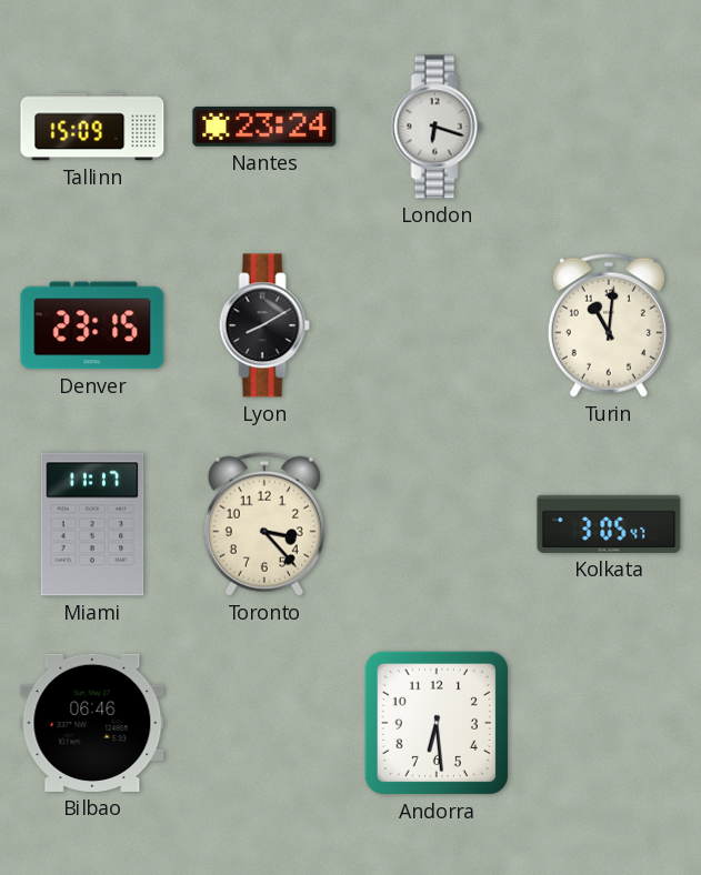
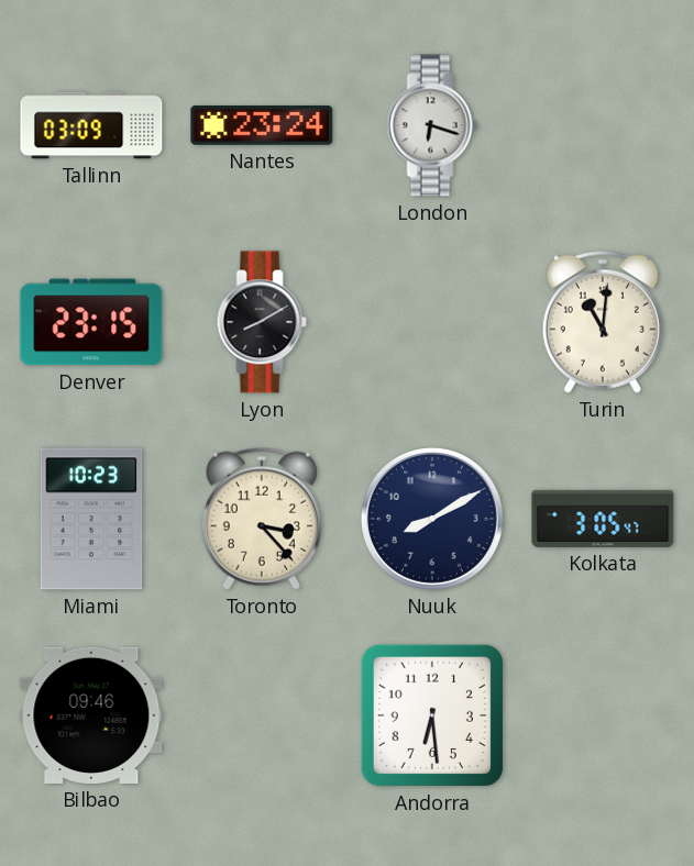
Tallinn: 15:09 -> 03:09 (91, 125)
Miami: 11:17 -> 10:23 (91, 519)
Nuuk: none -> 8:10 (432, 519)
Bilbao: 06:46 -> 09:46 (91, 715)
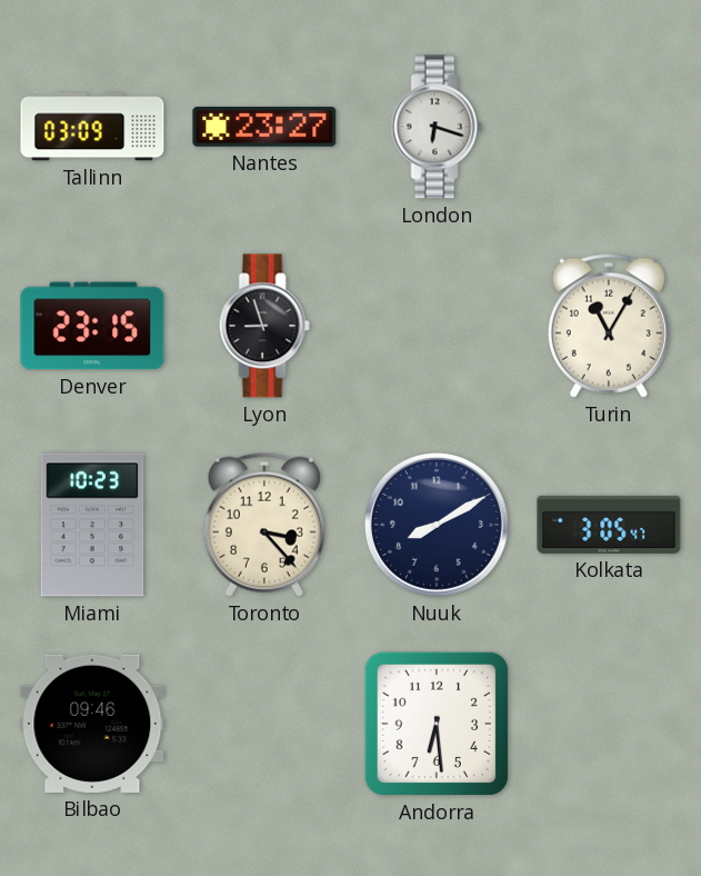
Nantes: 23:24 -> 23:27 (264, 127)
Lyon: 8:10 -> 8:57 (264, 326)
Turin: 11:01 -> 11:05 (609, 326)
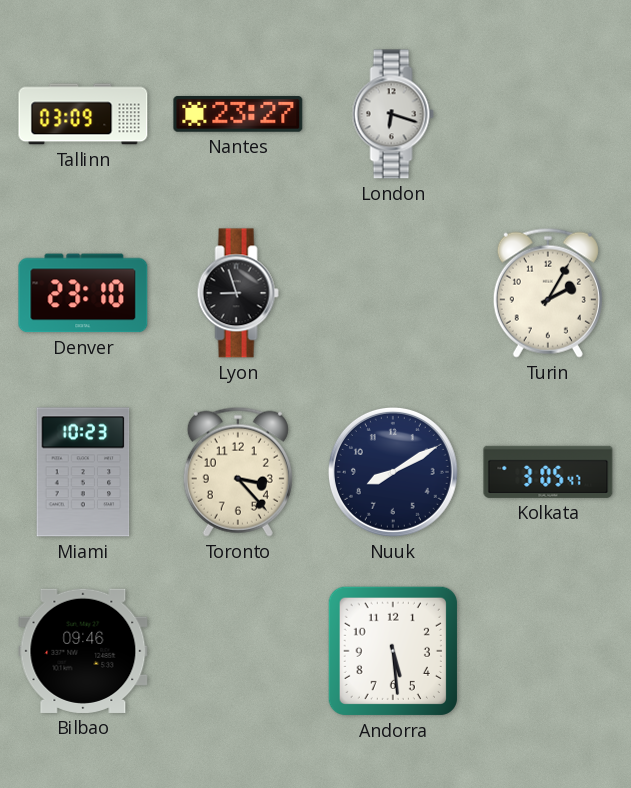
Denver: 23:15 -> 23:10 (83, 293)
Turin: 11:05 -> 2:05 (548, 293)
Andorra: 6:29 -> 5:29 (393, 651)
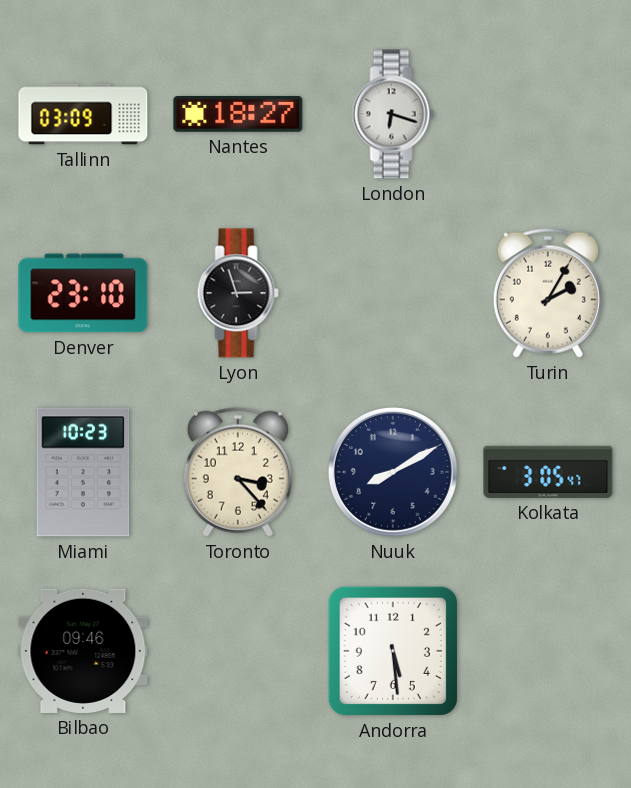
Nantes: 23:27 -> 18:27 (238, 114)
Lyon: 8:57 -> 2:57 (238, 293)
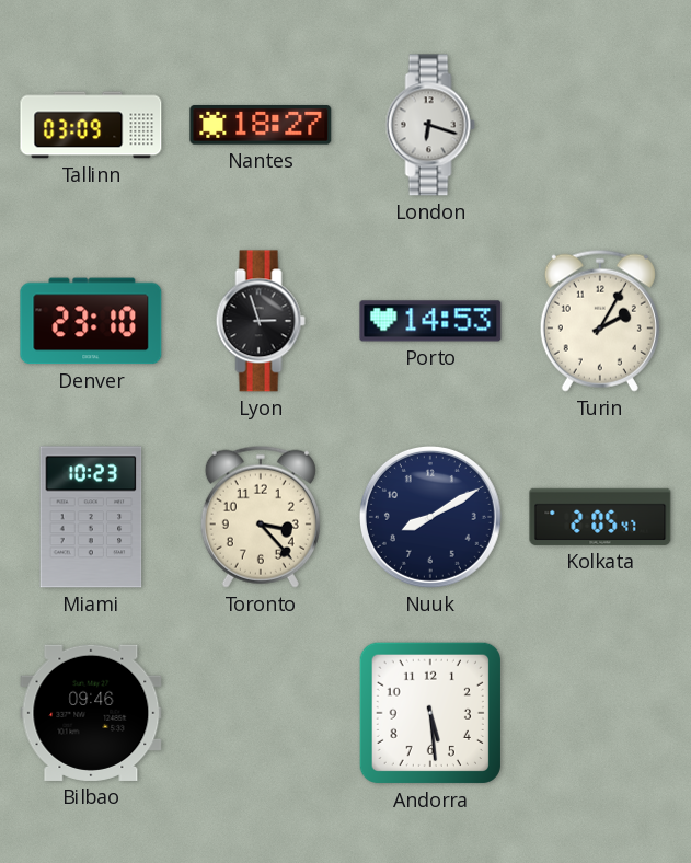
Porto: none -> 14:53 (430, 321)
Kolkata: 3:05 -> 2:05 (600, 517)
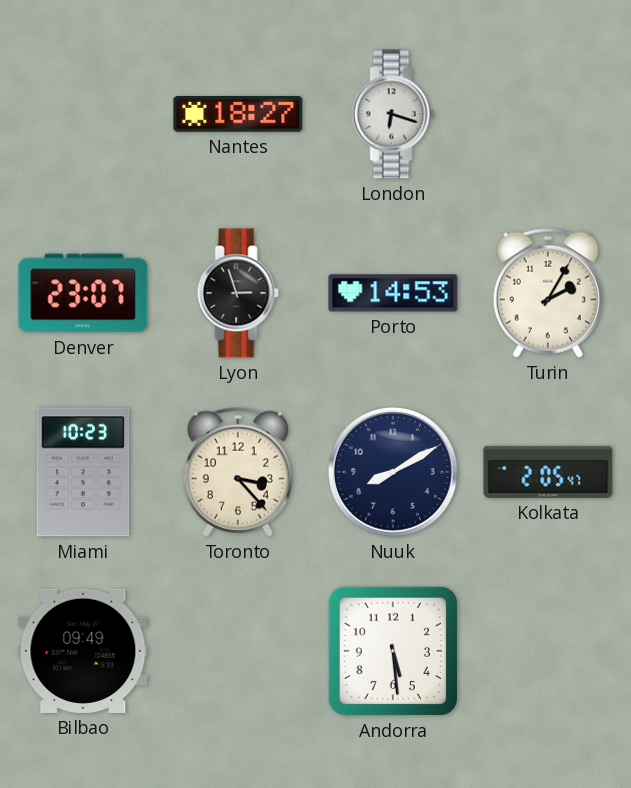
Tallinn: 03:09 -> none (91, 125)
Denver: 23:10 -> 23:07 (83, 293)
Bilbao: 09:46 -> 09:49 (83, 651)
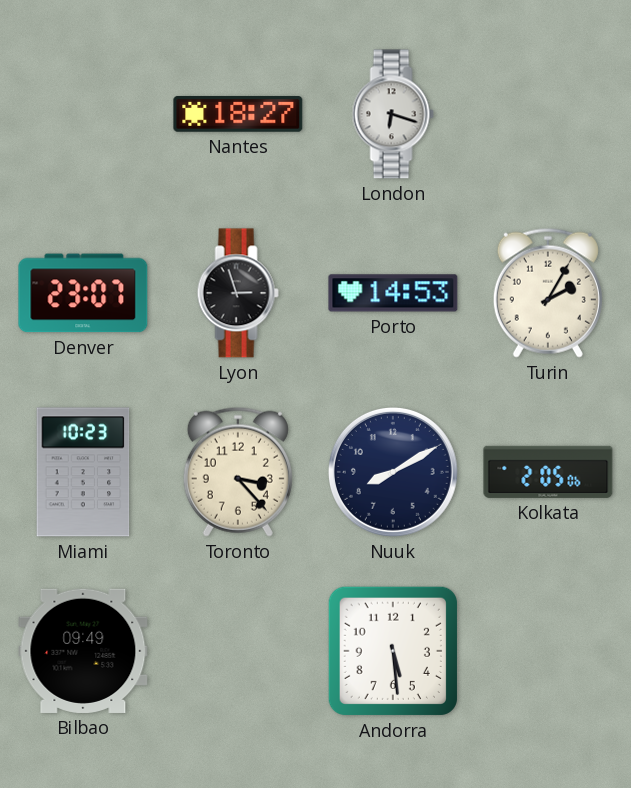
Kolkata: 2:05:47 -> 2:05:06 (548, 472)
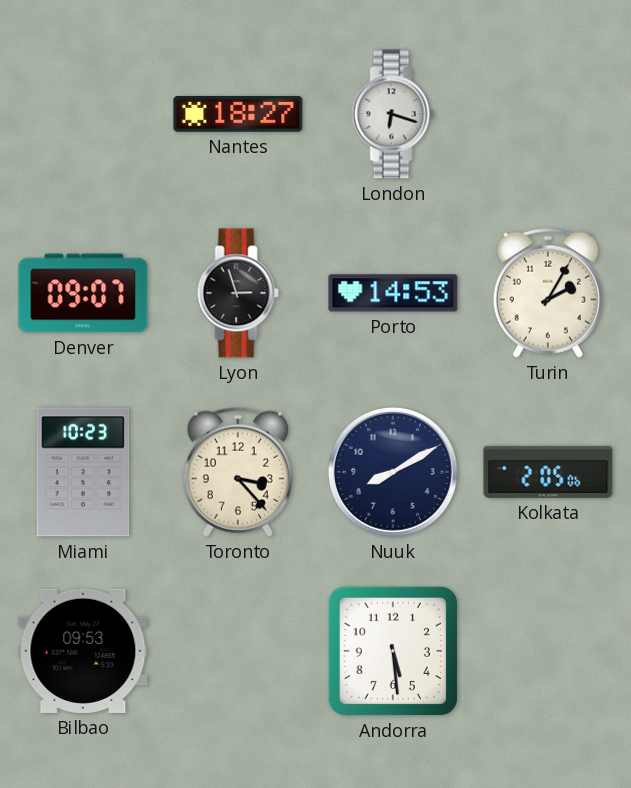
Denver: 23:07 -> 09:07 (83, 293)
Bilbao: 09:49 -> 09:53 (83, 651)
